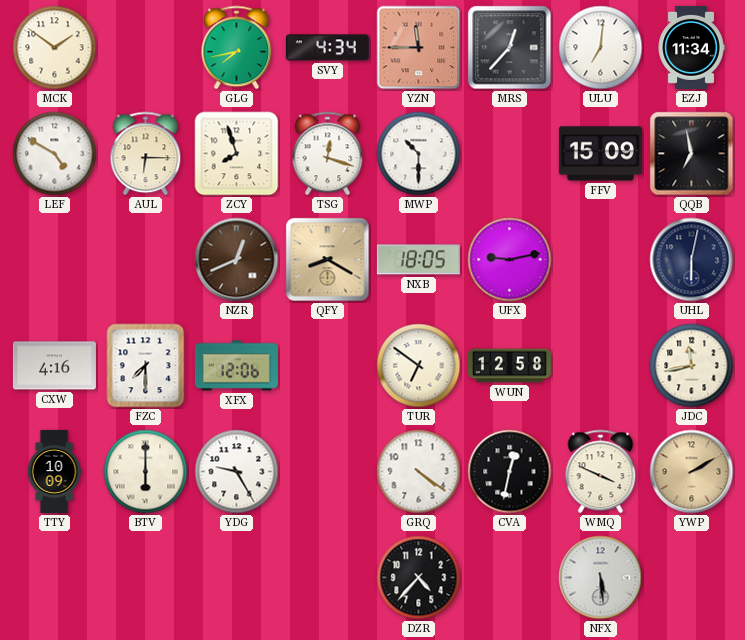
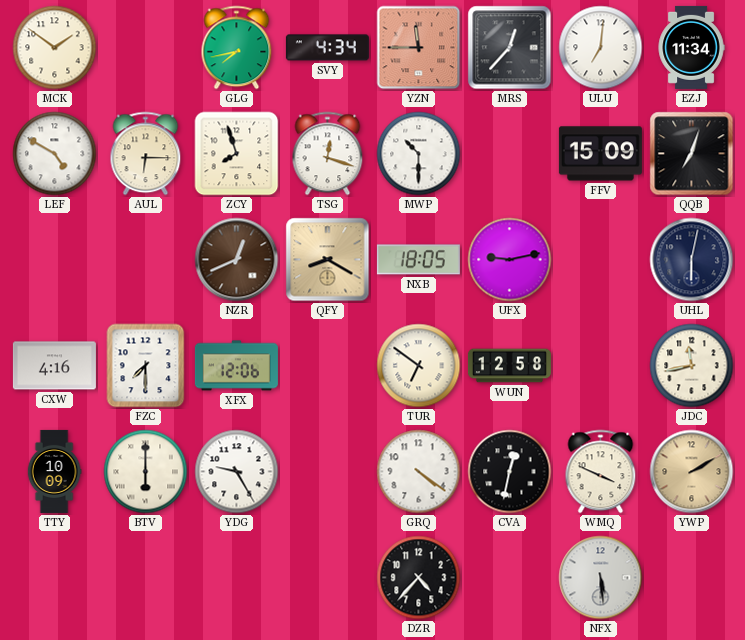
QQB: 6:58 -> 7:03 (692, 154)
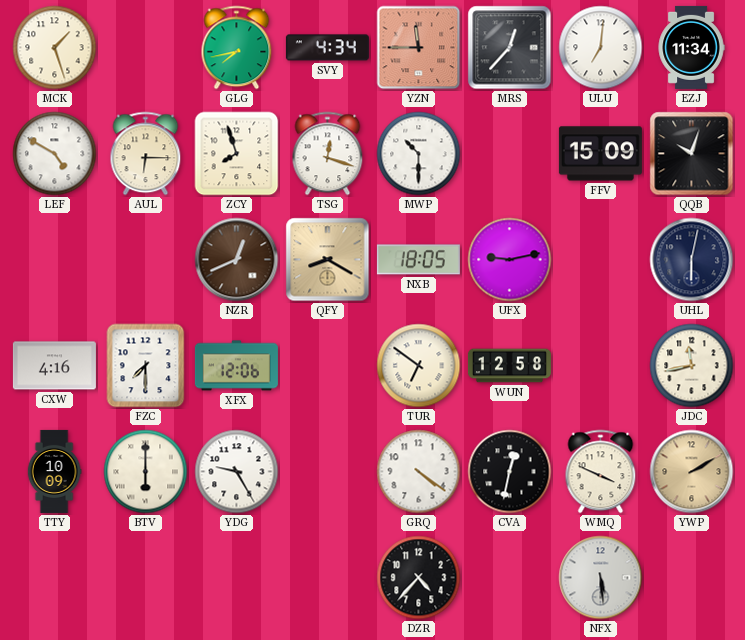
MCK: 1:51 -> 1:27 (55, 48)
QQB: 7:03 -> 10:03 (692, 154)
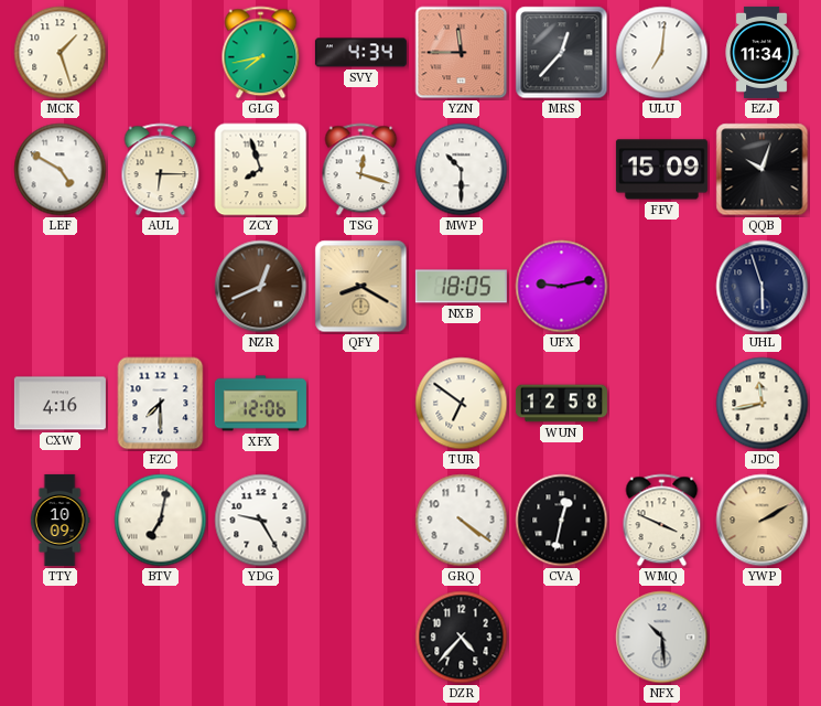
UHL: 6:02 -> 5:57 (763, 287)
BTV: 6:00 -> 7:02 (161, 521)
NFX: 5:29 -> 10:29 (662, 638)
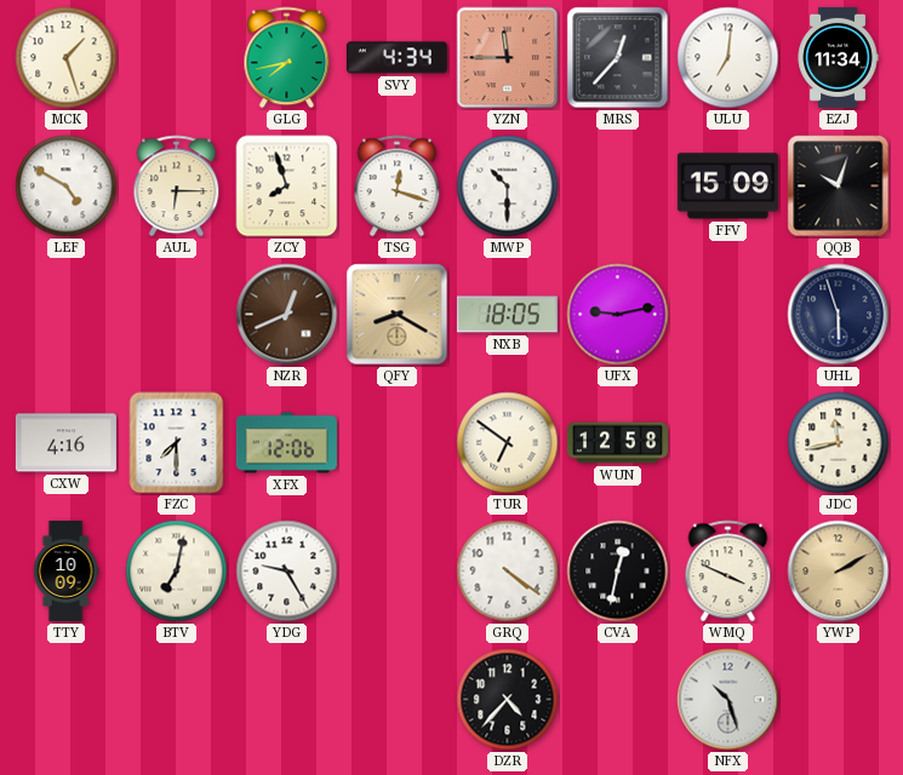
NFX: 10:29 -> 10:27 (728, 700)
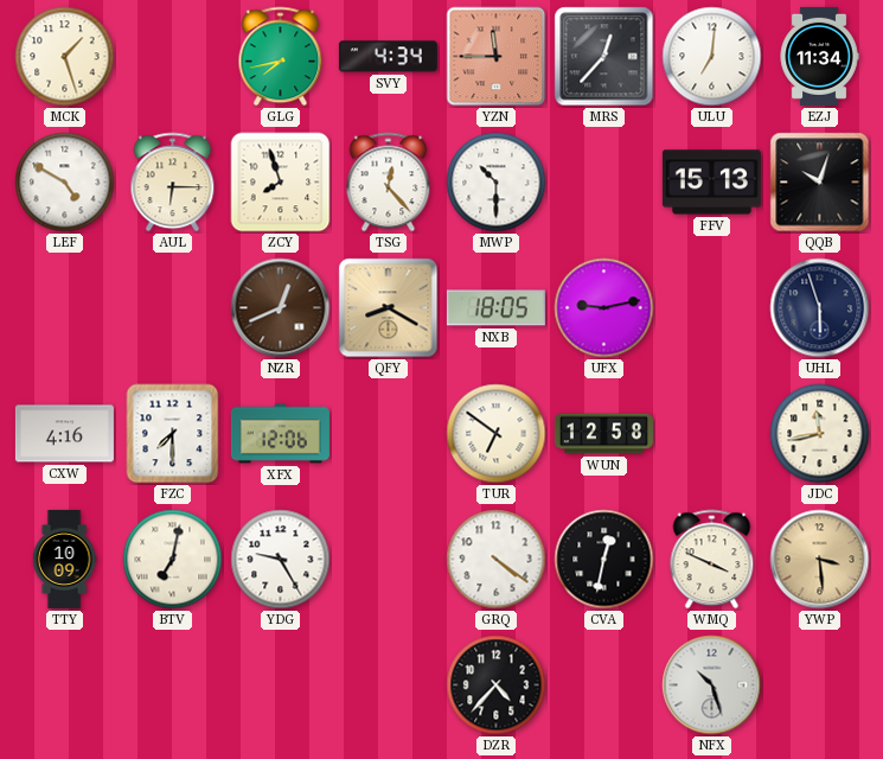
TSG: 12:18 -> 12:23 (389, 183)
FFV: 15:09 -> 15:13 (711, 183)
YWP: 2:10 -> 3:29 (820, 560)
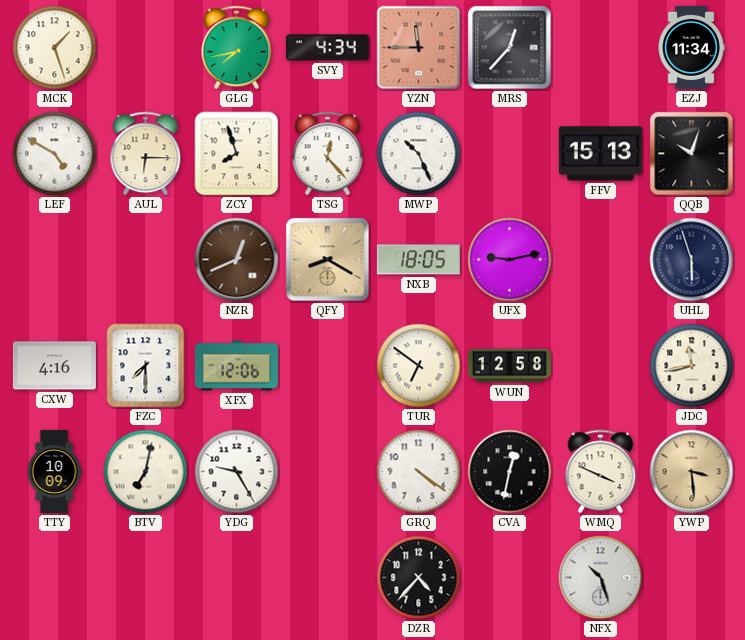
ULU: 7:01 -> none (712, 57)
MWP: 10:30 -> 10:26 (419, 154)
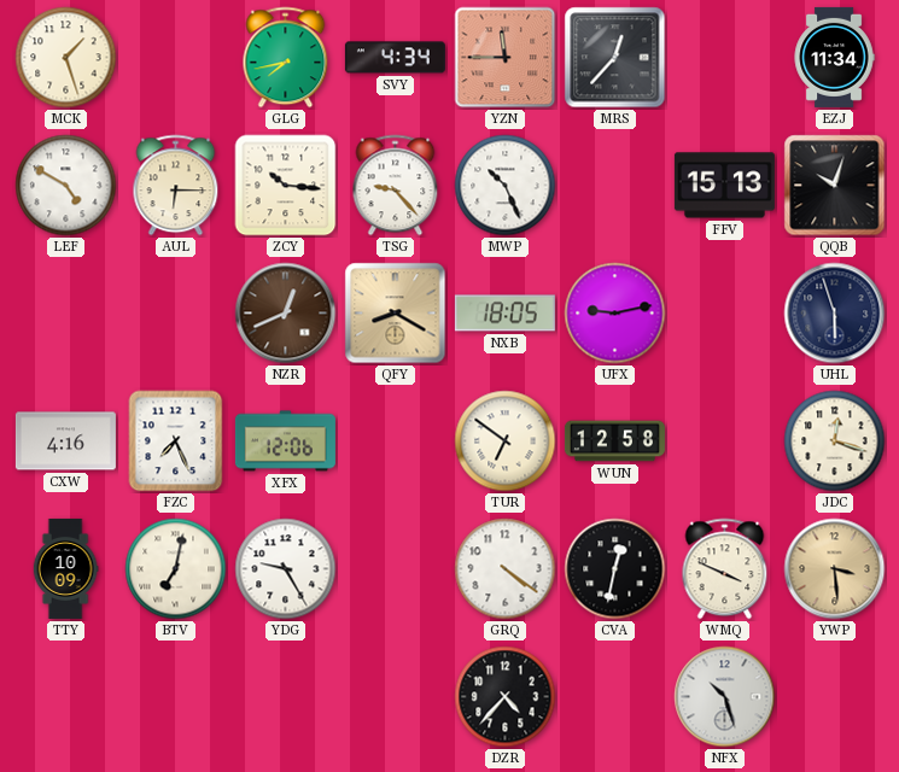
ZCY: 7:57 -> 10:16 (286, 186)
TSG: 12:23 -> 9:23 (396, 186)
FZC: 7:30 -> 7:26 (176, 441)
JDC: 11:43 -> 12:18 (835, 441)
